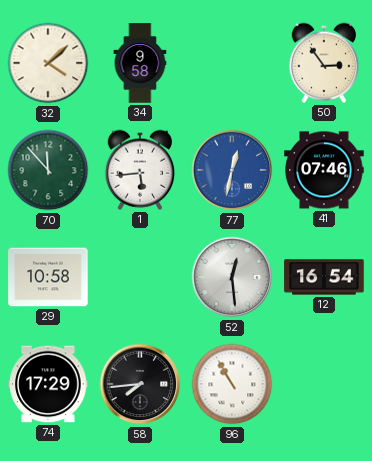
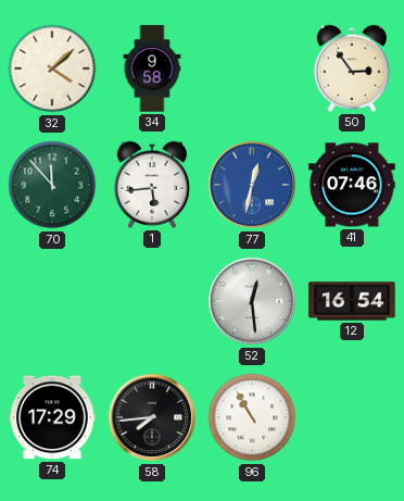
29: 10:58 -> none (48, 277)
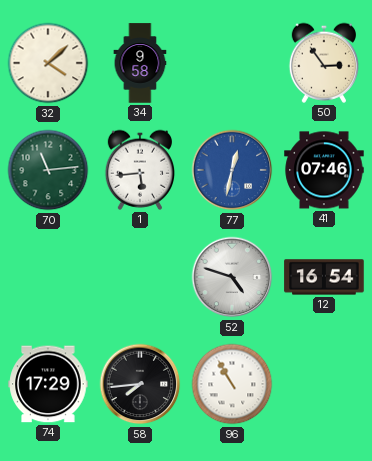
70: 11:53 -> 11:14 (48, 170)
52: 12:29 -> 4:48 (232, 277)
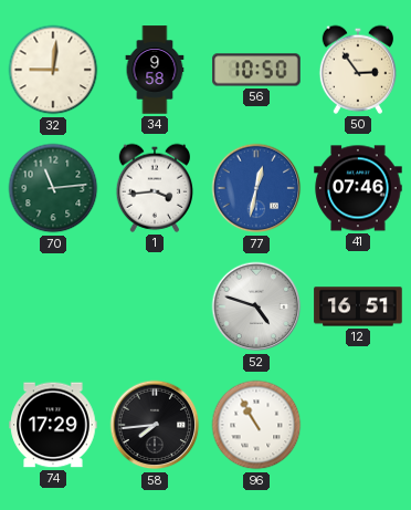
32: 4:08 -> 9:01 (53, 70)
56: none -> 10:50 (256, 70)
1: 5:44 -> 3:44 (154, 188)
12: 16:54 -> 16:51 (358, 306)
